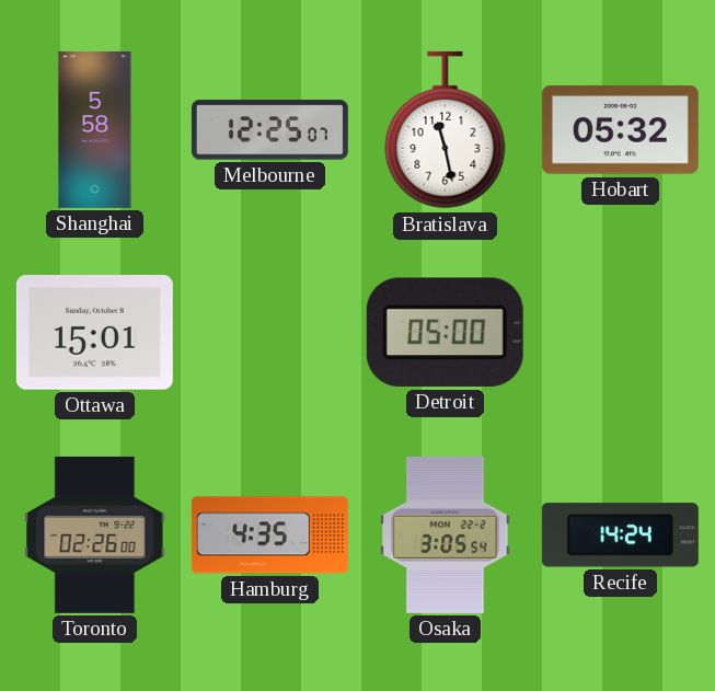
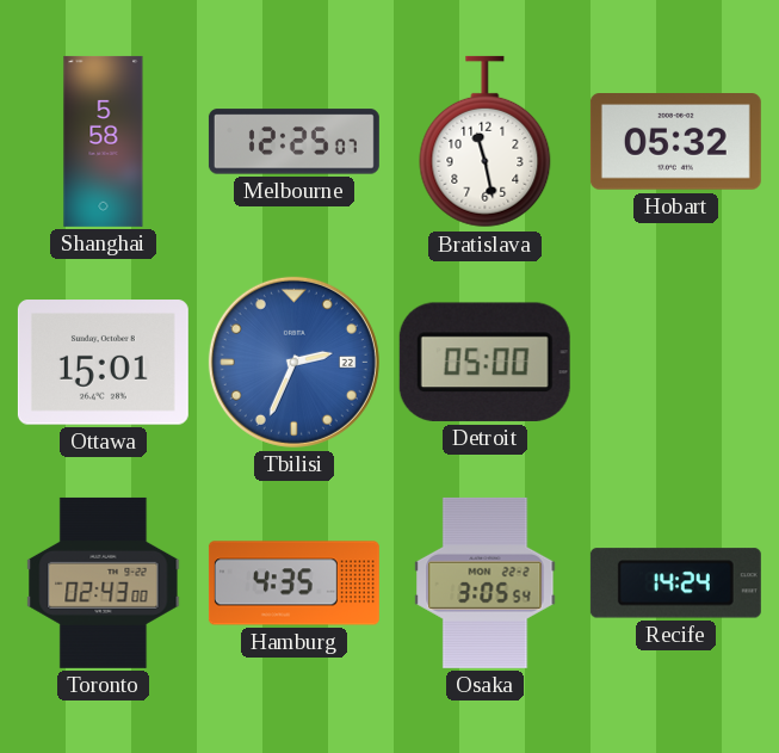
Tbilisi: none -> 2:34 (293, 362)
Toronto: 02:26 -> 02:43 (104, 582)
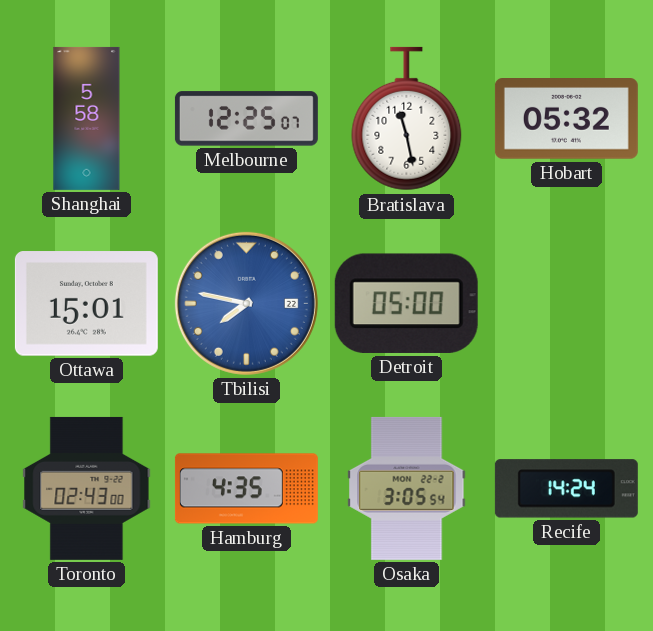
Tbilisi: 2:34 -> 7:47 (246, 303)
